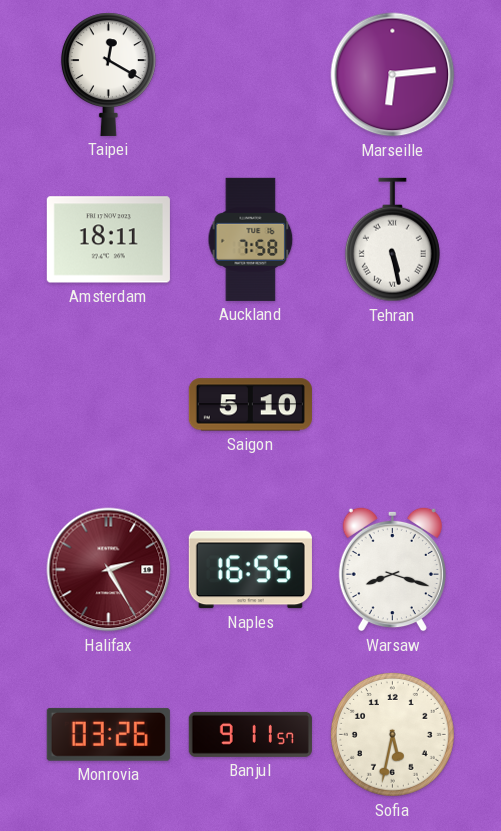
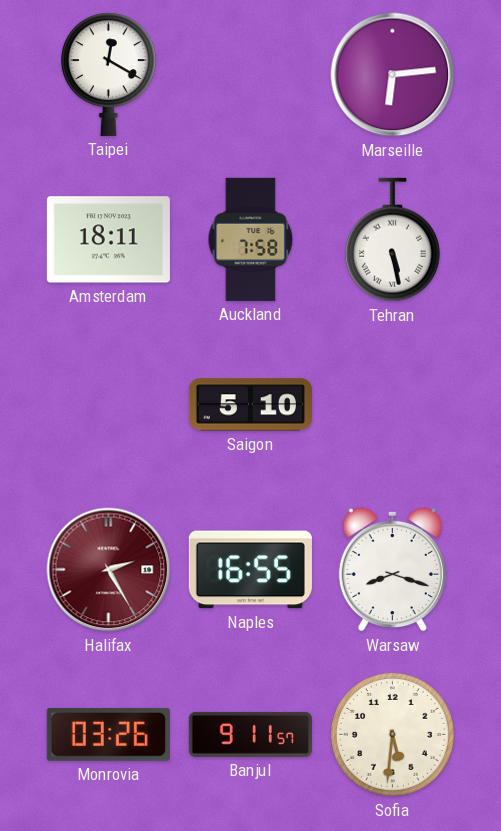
Sofia: 5:32 -> 5:31 (392, 734)
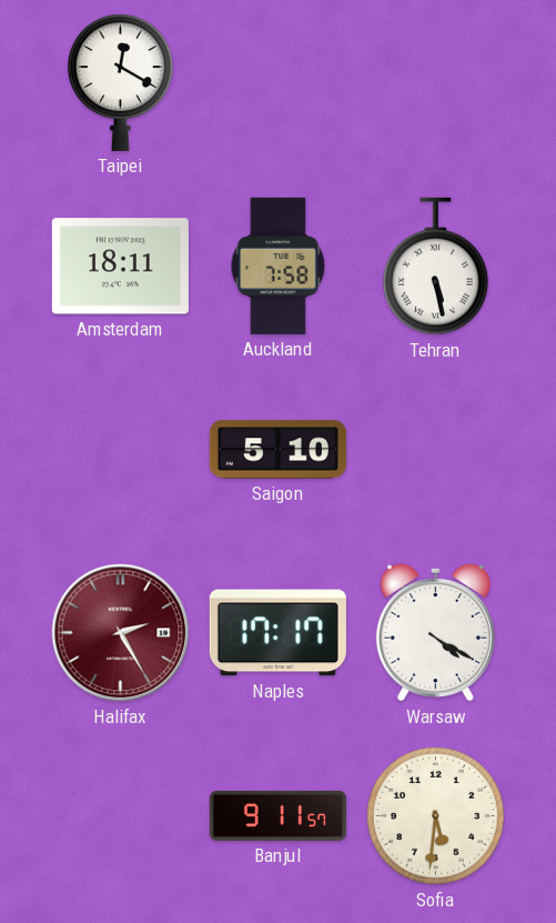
Marseille: 6:14 -> none (393, 75)
Naples: 16:55 -> 17:17 (277, 633)
Warsaw: 8:18 -> 4:20 (435, 632)
Monrovia: 03:26 -> none (108, 734)
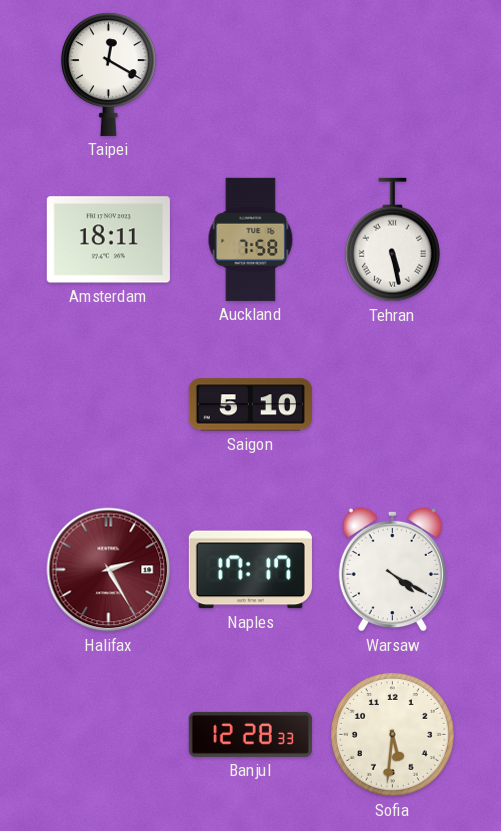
Banjul: 9:11 -> 12:28 (250, 734)
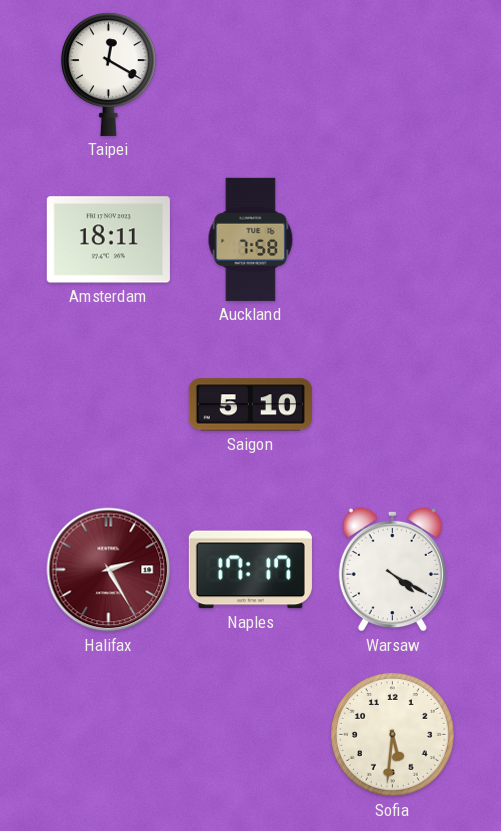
Tehran: 5:28 -> none (392, 240)
Banjul: 12:28 -> none (250, 734)
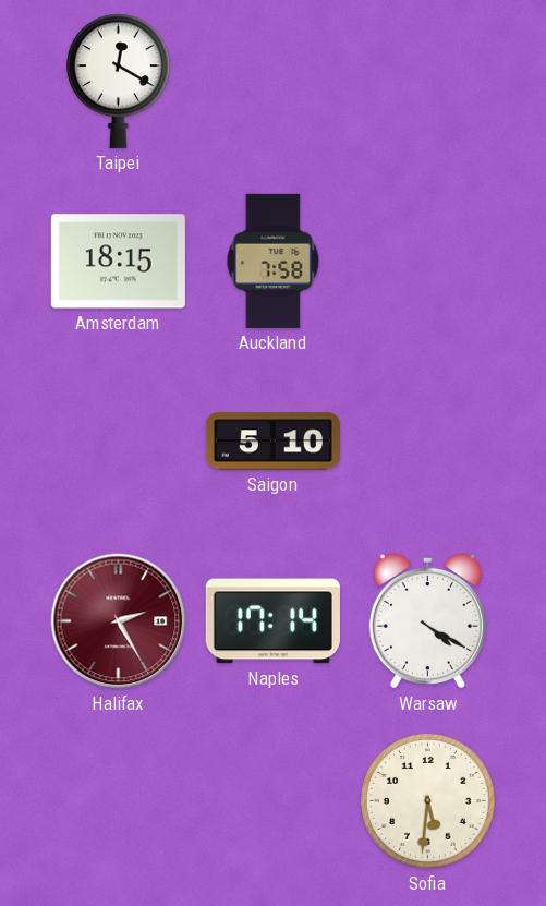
Amsterdam: 18:11 -> 18:15 (118, 262)
Naples: 17:17 -> 17:14 (272, 621)
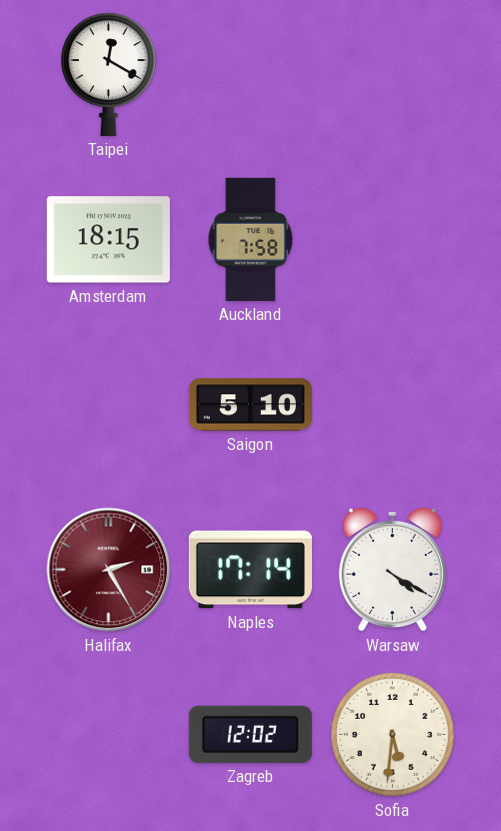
Zagreb: none -> 12:02 (250, 734)
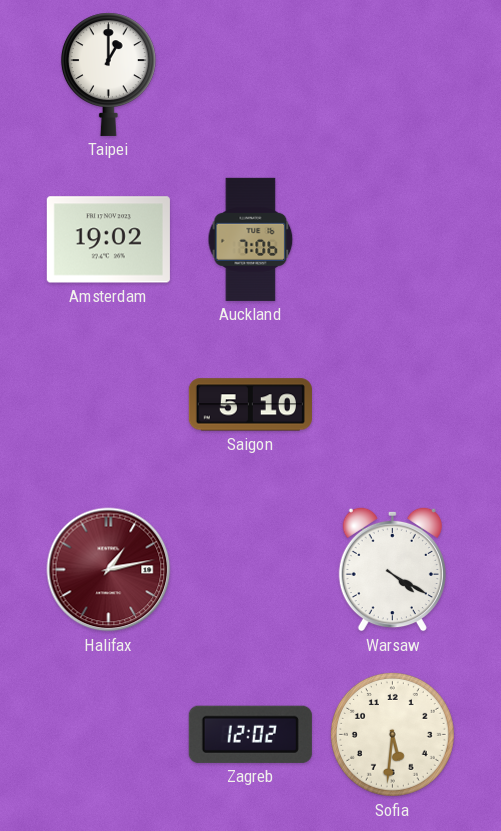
Taipei: 12:20 -> 1:00 (108, 74)
Amsterdam: 18:15 -> 19:02 (108, 240)
Auckland: 7:58 -> 7:06 (251, 239)
Halifax: 2:25 -> 1:13 (109, 570)
Naples: 17:14 -> none (250, 570)
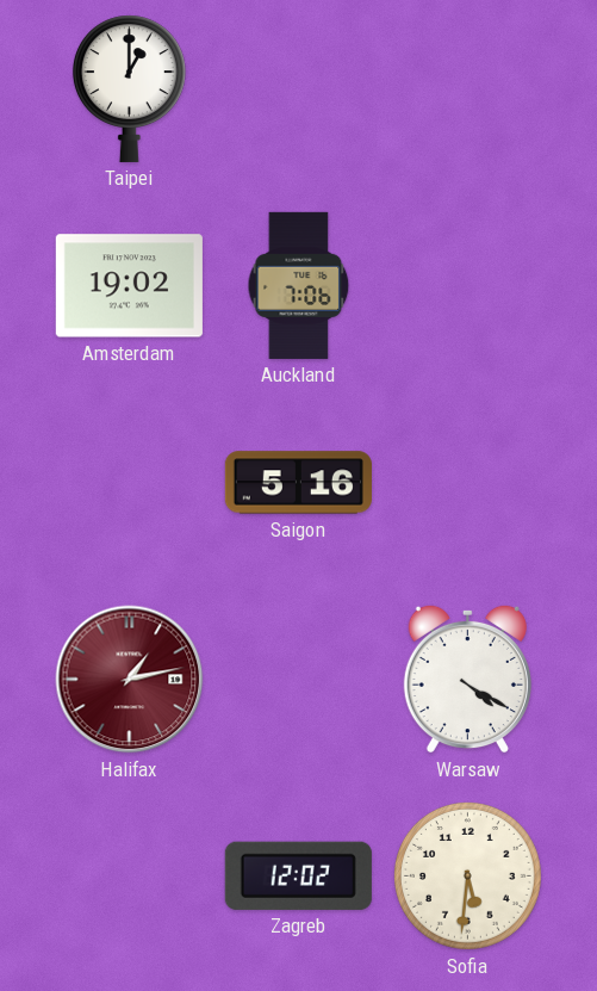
Saigon: 5:10 -> 5:16 (298, 483)
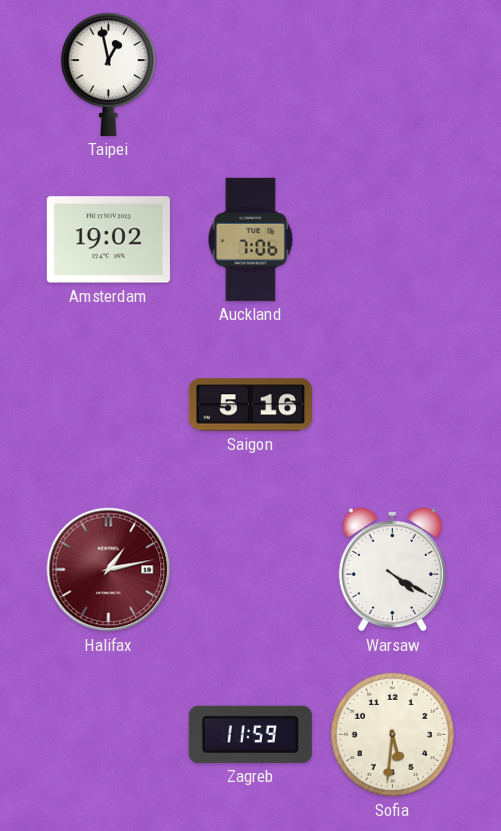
Taipei: 1:00 -> 12:58 (108, 74)
Zagreb: 12:02 -> 11:59 (250, 734)
